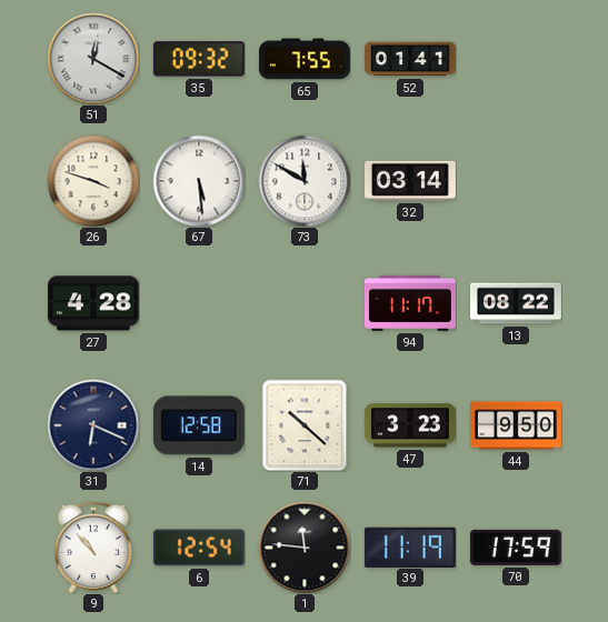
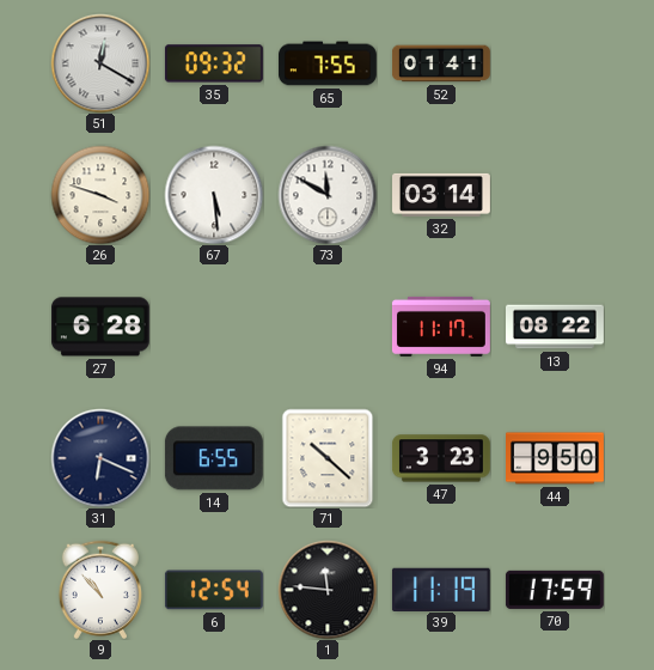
27: 4:28 -> 6:28 (100, 327)
14: 12:58 -> 6:55 (214, 458)
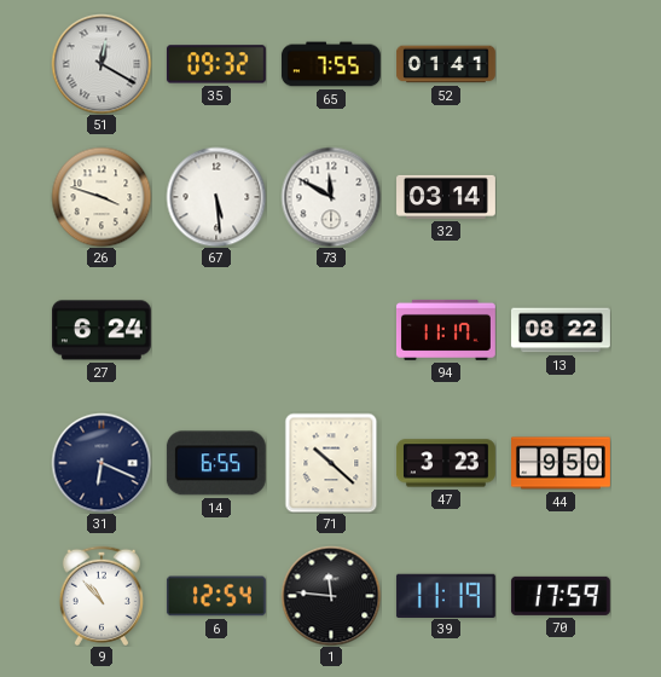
27: 6:28 -> 6:24 (102, 330)
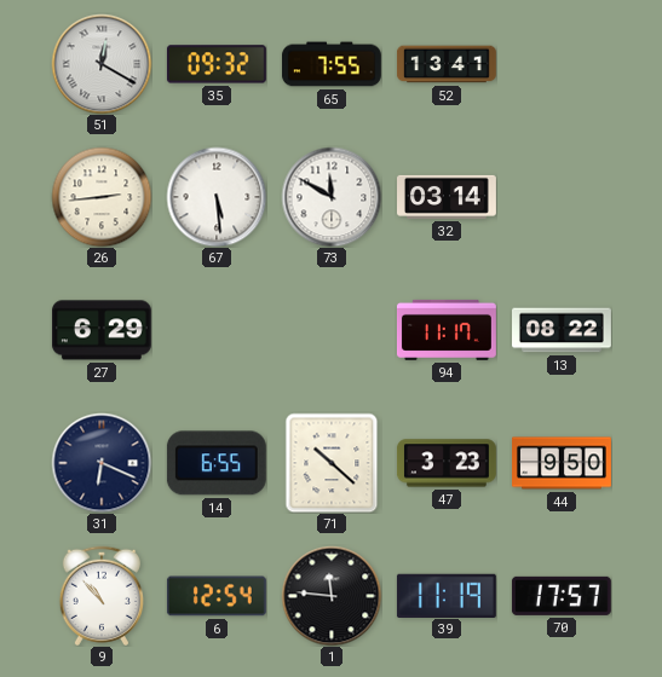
52: 01:41 -> 13:41 (447, 64)
26: 3:48 -> 2:44 (102, 197)
27: 6:24 -> 6:29 (102, 330)
70: 17:59 -> 17:57 (562, 596)
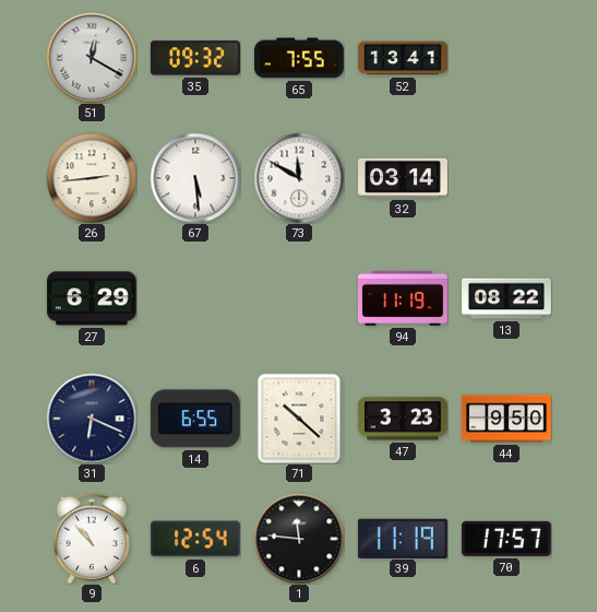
94: 11:17 -> 11:19 (403, 298)
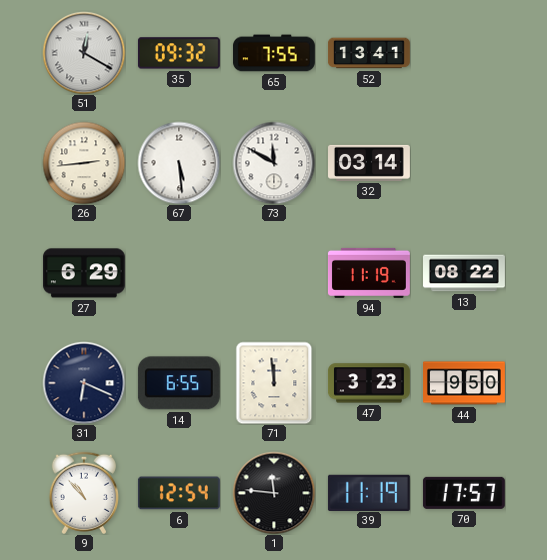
71: 10:22 -> 11:59 (274, 383)
